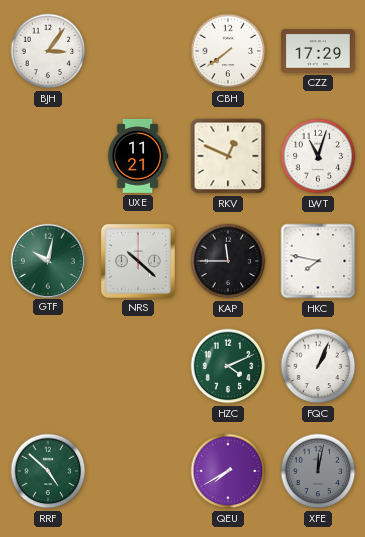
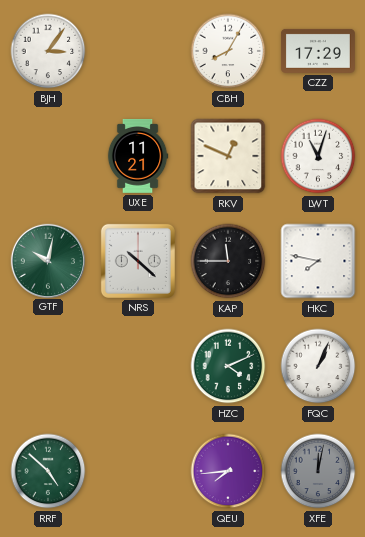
CBH: 7:39 -> 8:05 (228, 51)
QEU: 7:40 -> 7:44 (228, 471)
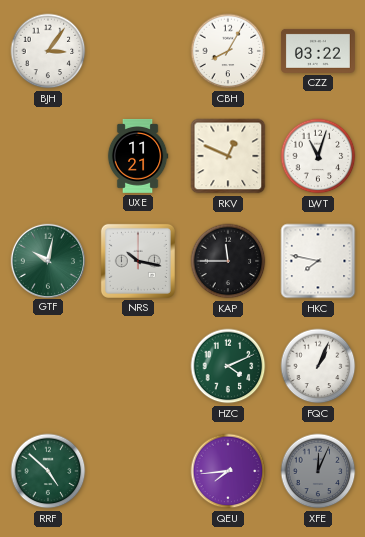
CZZ: 17:29 -> 03:22 (318, 51)
NRS: 10:22 -> 10:17 (138, 261)
XFE: 12:02 -> 12:04 (318, 471)
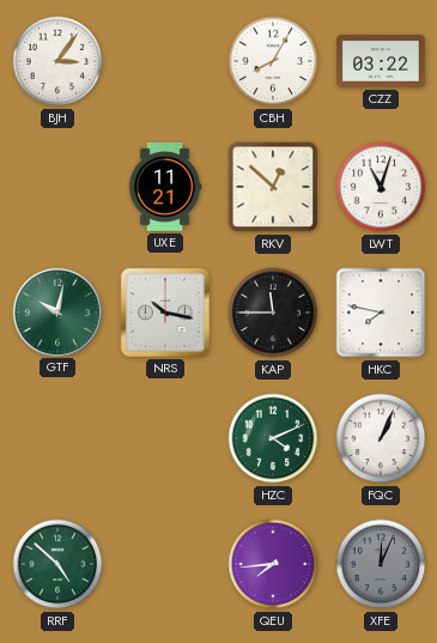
RKV: 12:49 -> 12:52 (273, 187)
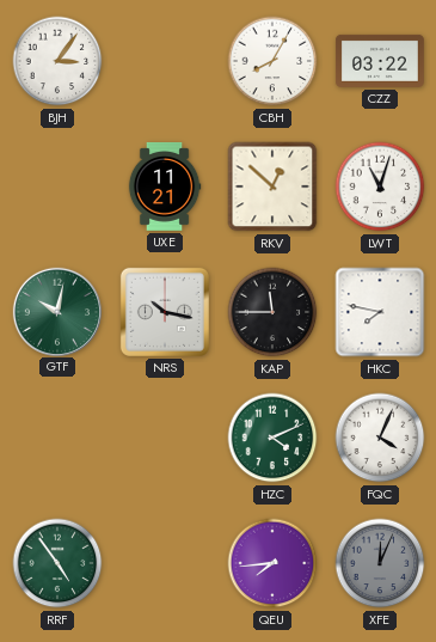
FQC: 1:04 -> 4:04 (380, 438)
RRF: 4:52 -> 4:54 (57, 563)
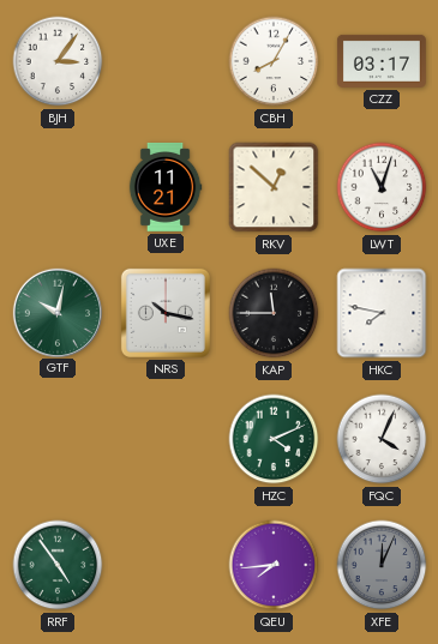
CZZ: 03:22 -> 03:17 (382, 61)
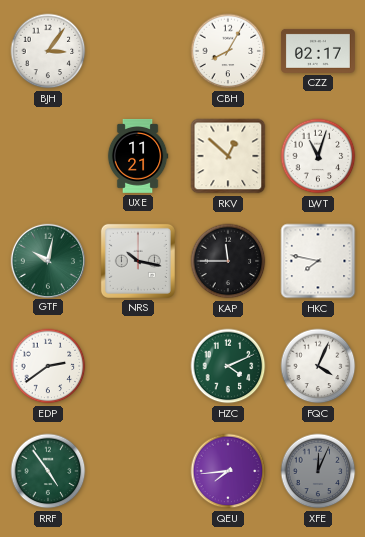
CZZ: 03:17 -> 02:17 (318, 51)
EDP: none -> 2:39 (48, 366)
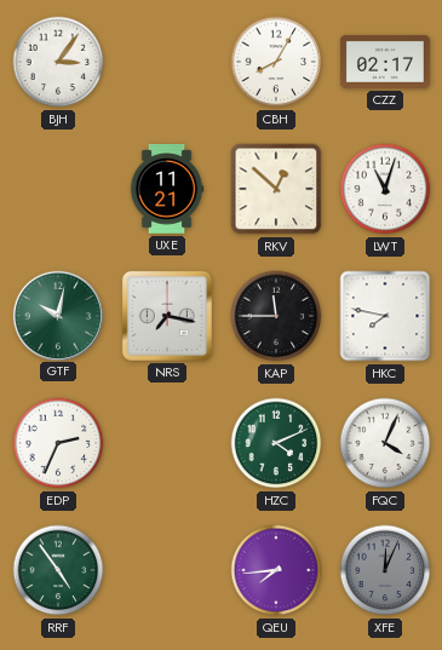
NRS: 10:17 -> 7:17 (167, 316)
EDP: 2:39 -> 2:34 (58, 443)
